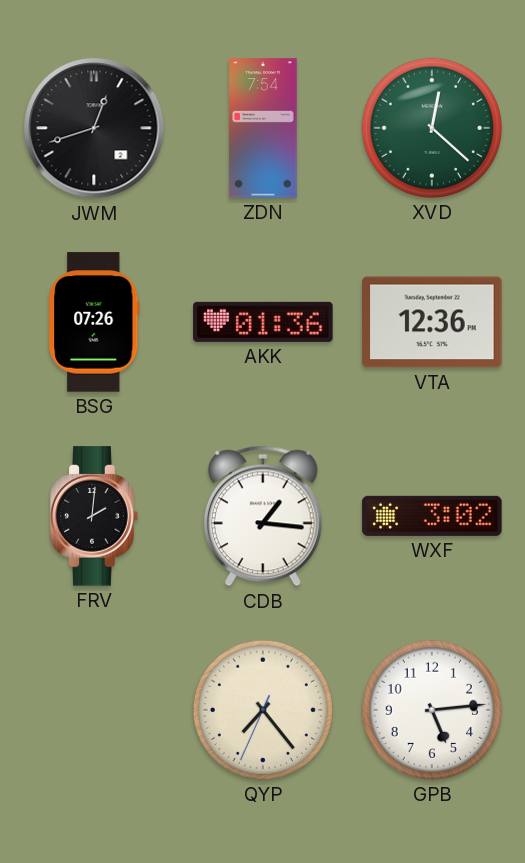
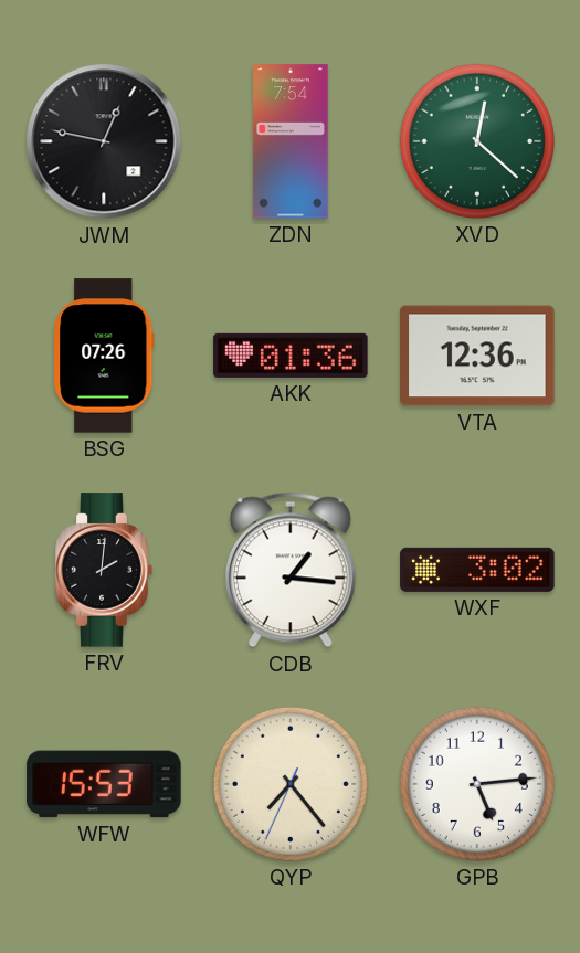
JWM: 12:42 -> 12:47 (104, 141)
WFW: none -> 15:53 (104, 784)
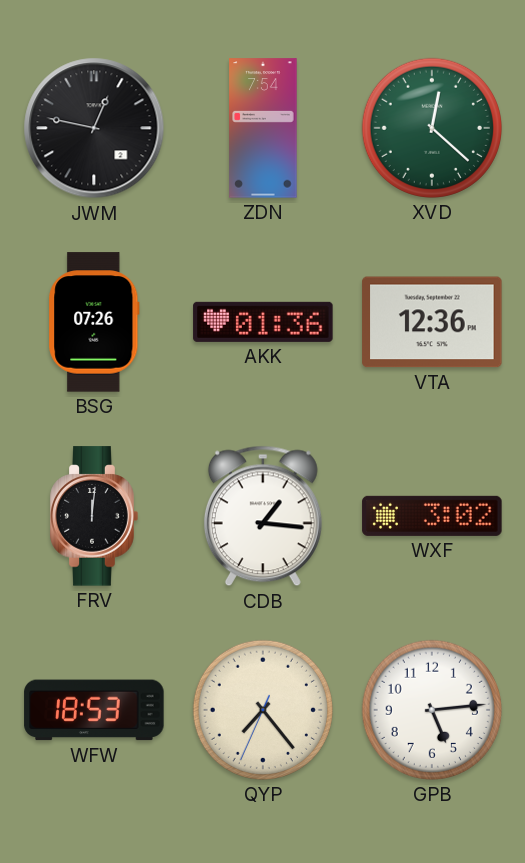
FRV: 2:01 -> 12:01 (94, 516)
WFW: 15:53 -> 18:53 (94, 710)
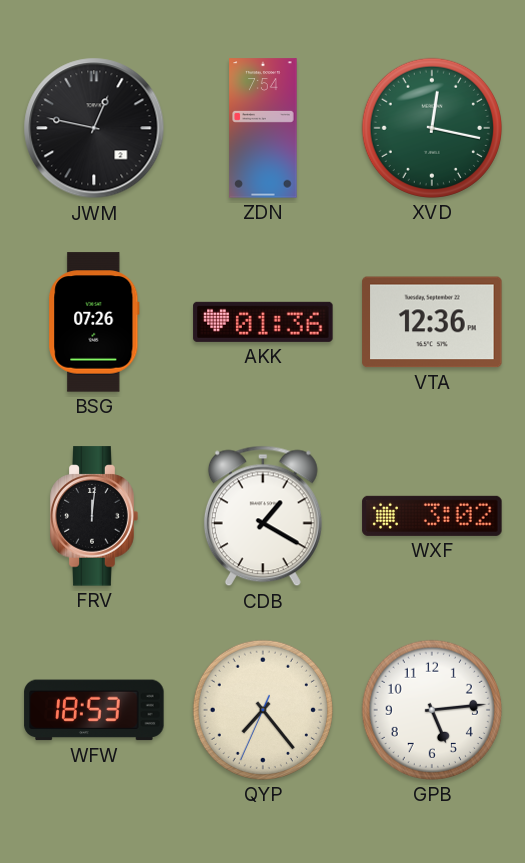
XVD: 12:22 -> 12:17 (432, 128)
CDB: 1:16 -> 1:20 (263, 516)
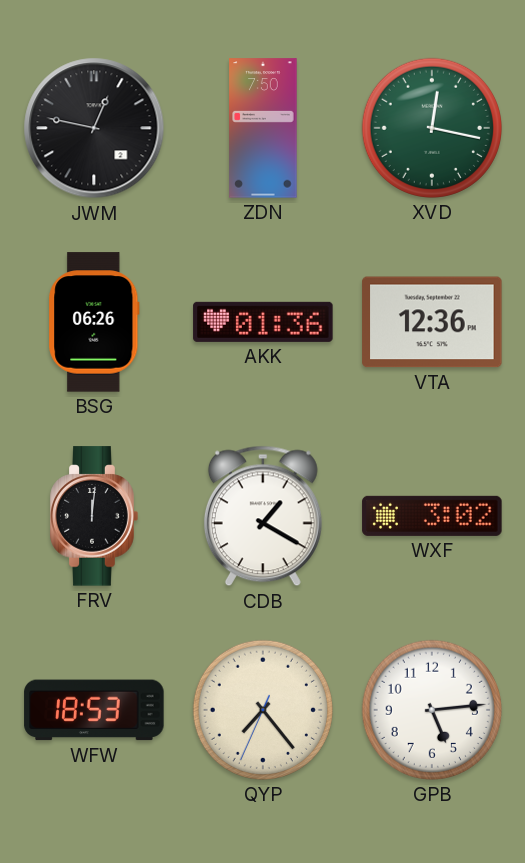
ZDN: 7:54 -> 7:50 (263, 128)
BSG: 07:26 -> 06:26 (94, 322)
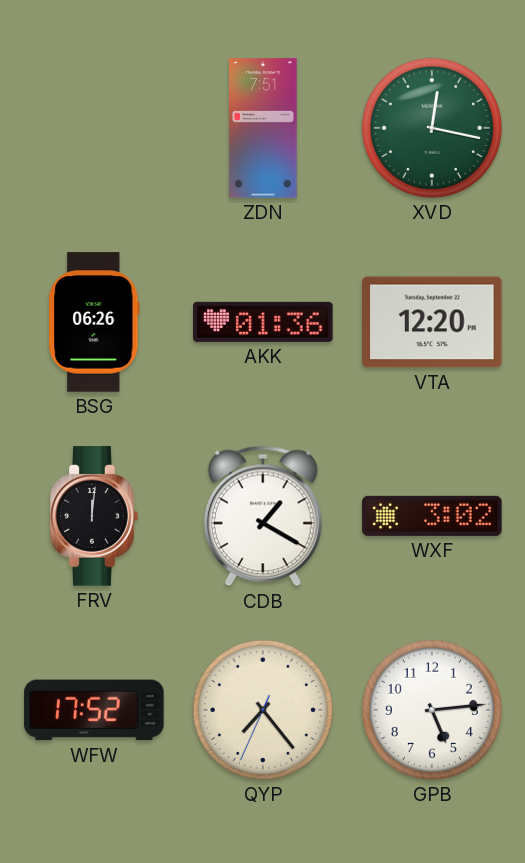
JWM: 12:47 -> none (94, 128)
ZDN: 7:50 -> 7:51 (263, 128)
VTA: 12:36 -> 12:20 (432, 322)
WFW: 18:53 -> 17:52 (94, 710)
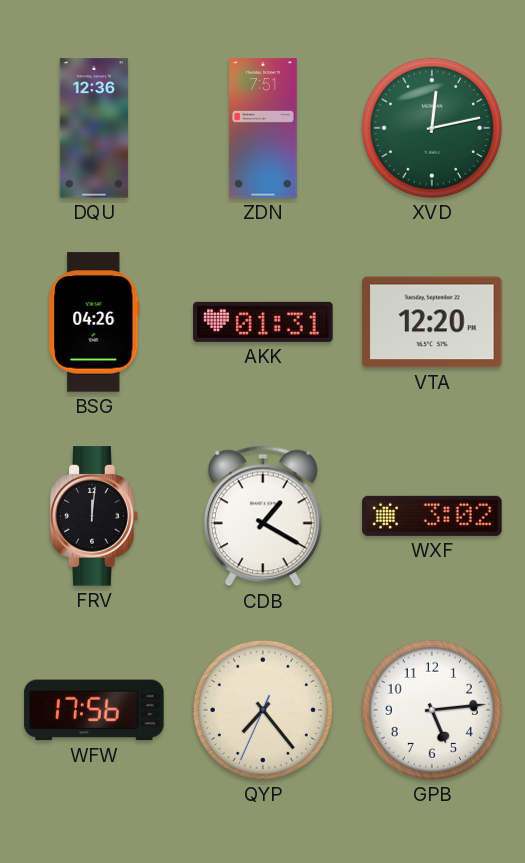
DQU: none -> 12:36 (94, 128)
XVD: 12:17 -> 12:13 (432, 128)
BSG: 06:26 -> 04:26 (94, 322)
AKK: 01:36 -> 01:31 (263, 322)
WFW: 17:52 -> 17:56 (94, 710)
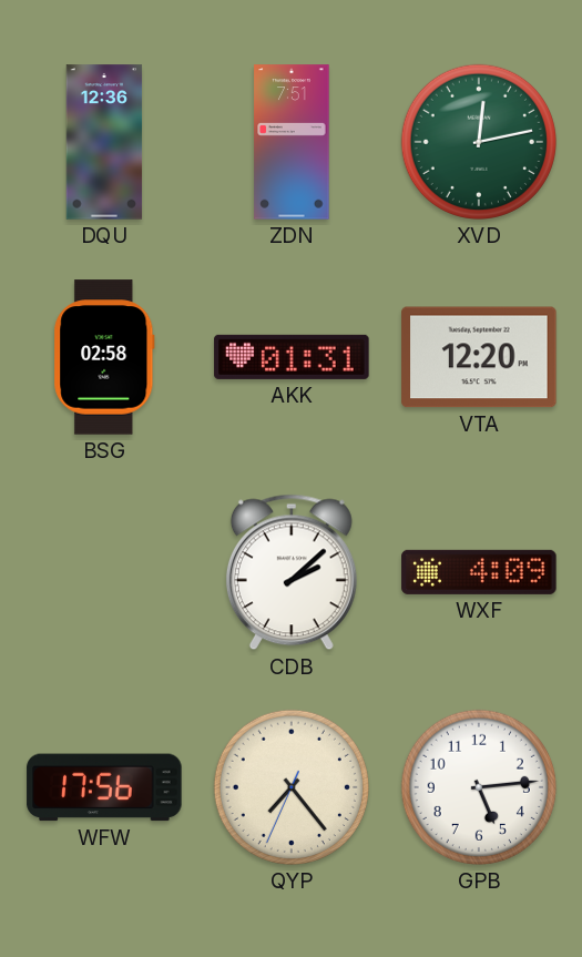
BSG: 04:26 -> 02:58 (104, 357)
FRV: 12:01 -> none (94, 516)
CDB: 1:20 -> 2:08 (292, 572)
WXF: 3:02 -> 4:09 (479, 572)
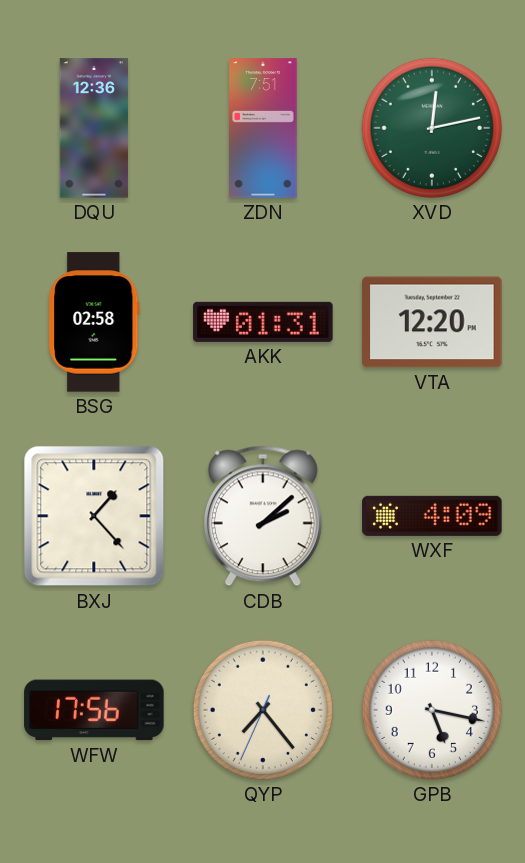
BXJ: none -> 1:23 (94, 516)
GPB: 5:14 -> 5:17 (432, 710)
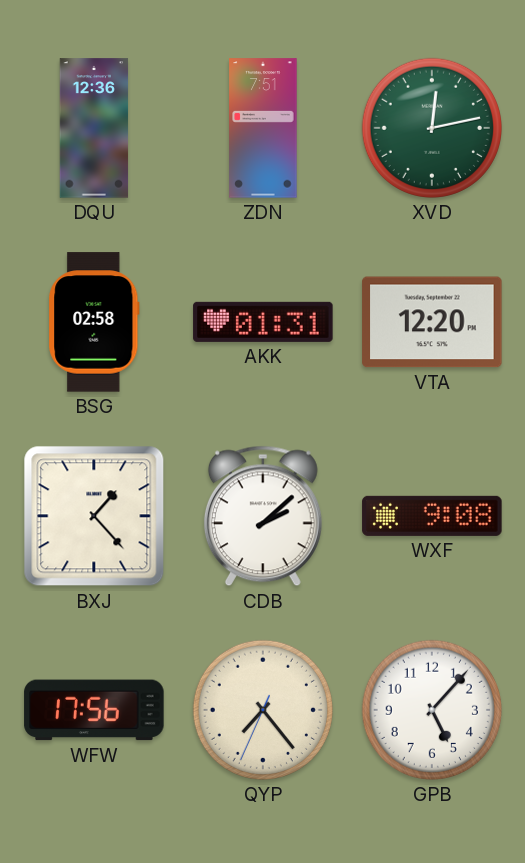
WXF: 4:09 -> 9:08 (432, 516)
GPB: 5:17 -> 5:07 (432, 710)
